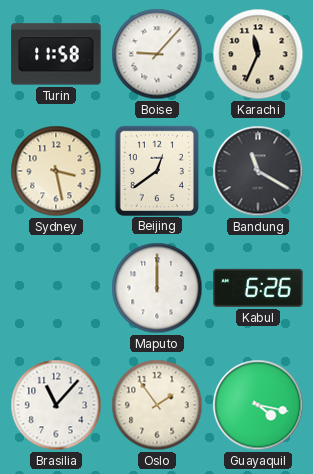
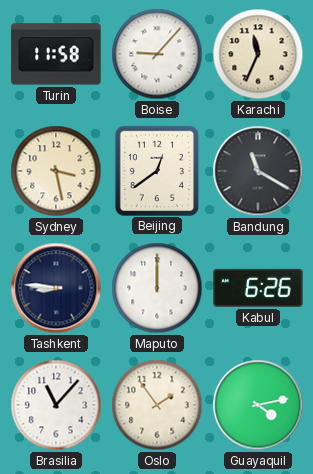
Tashkent: none -> 8:46 (56, 288)
Guayaquil: 4:17 -> 4:13 (258, 405)
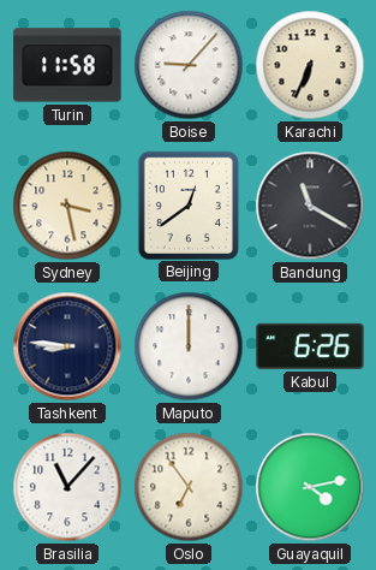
Karachi: 11:34 -> 6:34 (310, 65)
Oslo: 1:54 -> 6:54 (189, 487)
